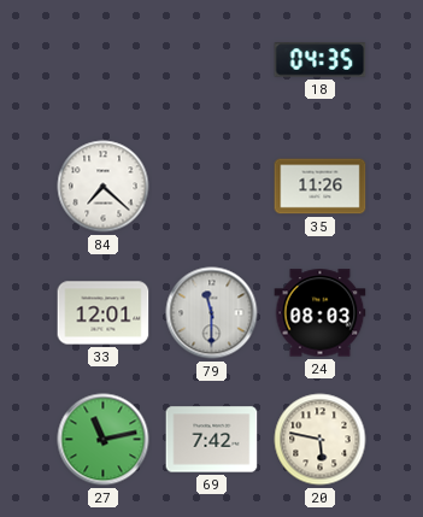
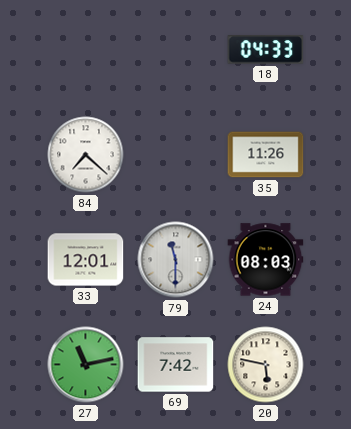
18: 04:35 -> 04:33 (266, 50)
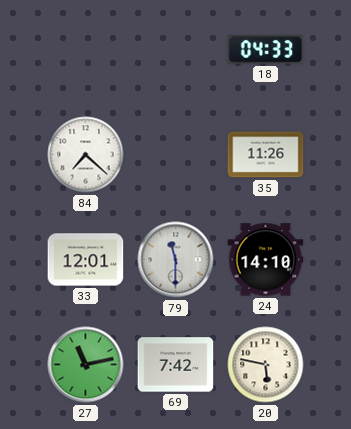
24: 08:03 -> 14:10 (266, 260)
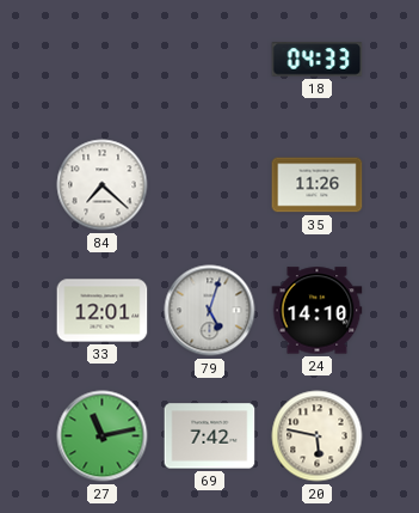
79: 11:30 -> 5:03 (210, 311)
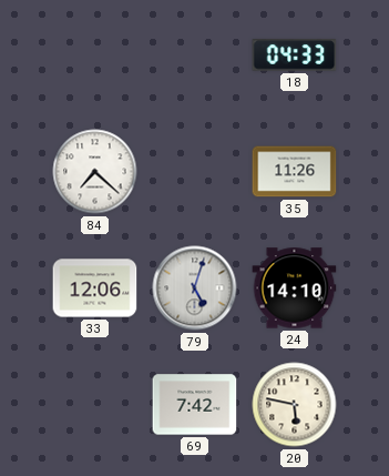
33: 12:01 -> 12:06 (95, 288)
27: 11:13 -> none (103, 436)
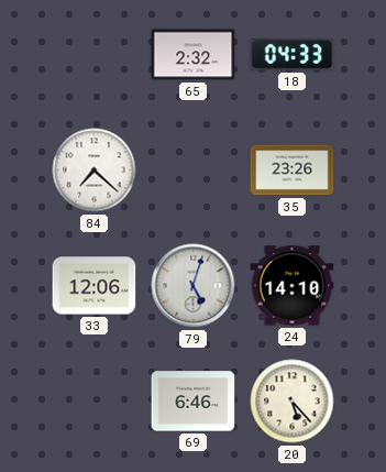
65: none -> 2:32 (194, 55)
35: 11:26 -> 23:26 (293, 171)
69: 7:42 -> 6:46 (194, 402)
20: 5:47 -> 5:23 (293, 402)
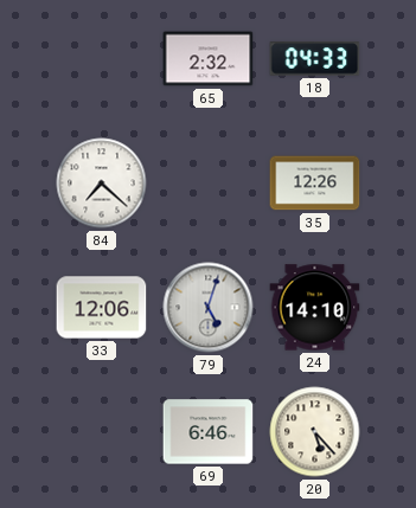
35: 23:26 -> 12:26 (315, 184)
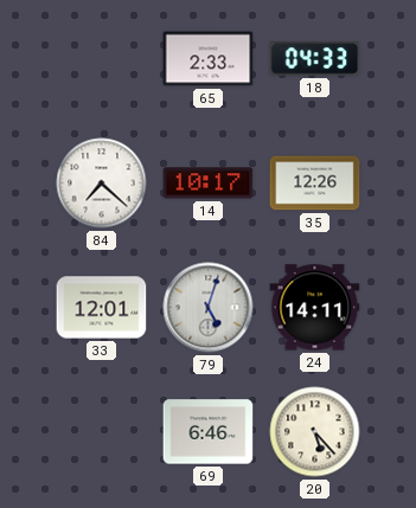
65: 2:32 -> 2:33 (209, 59)
14: none -> 10:17 (209, 184)
33: 12:06 -> 12:01 (102, 308)
24: 14:10 -> 14:11 (315, 308)
